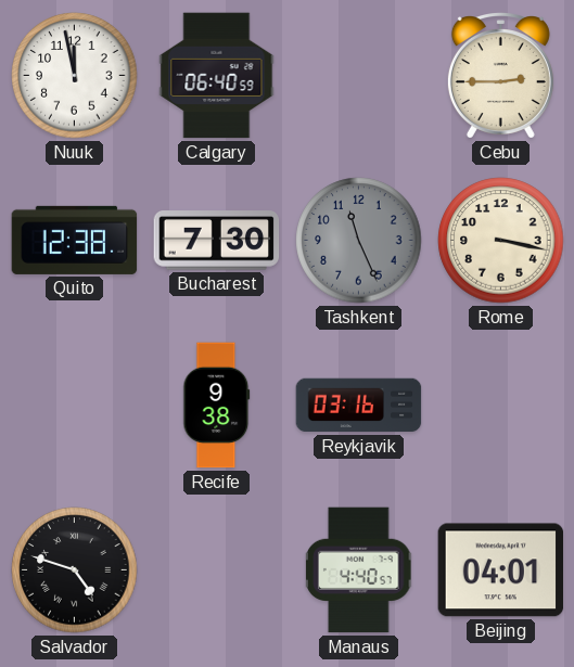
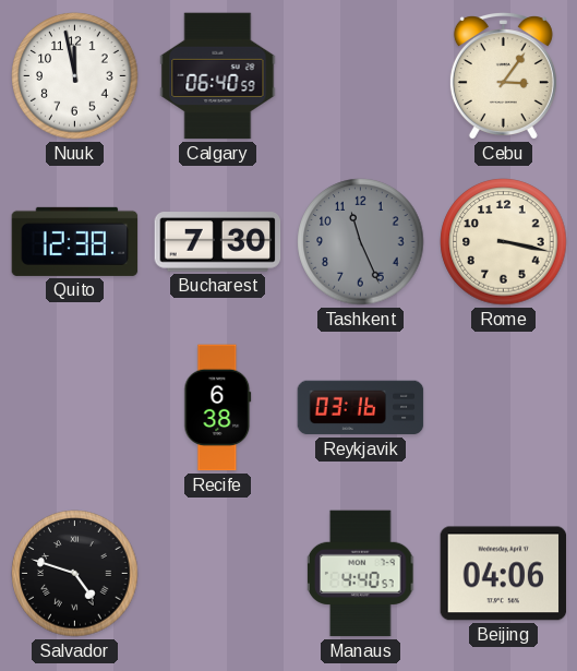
Cebu: 2:45 -> 3:06 (503, 76)
Recife: 9:38 -> 6:38 (218, 408)
Beijing: 04:01 -> 04:06 (504, 574)
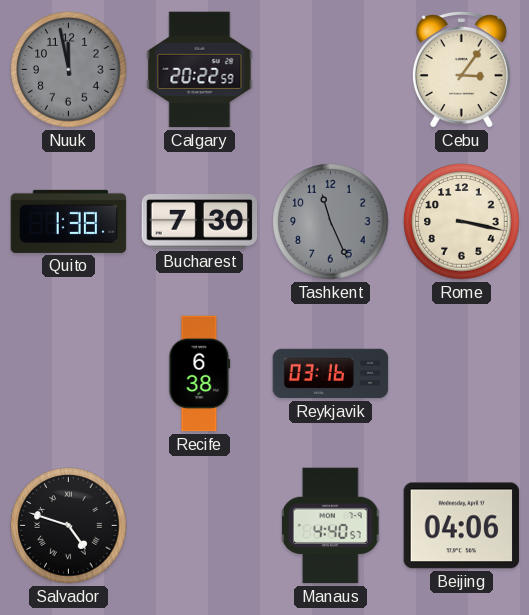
Nuuk dial: white -> grey (69, 70)
Calgary: 06:40 -> 20:22 (200, 70)
Quito: 12:38 -> 1:38 (69, 221)
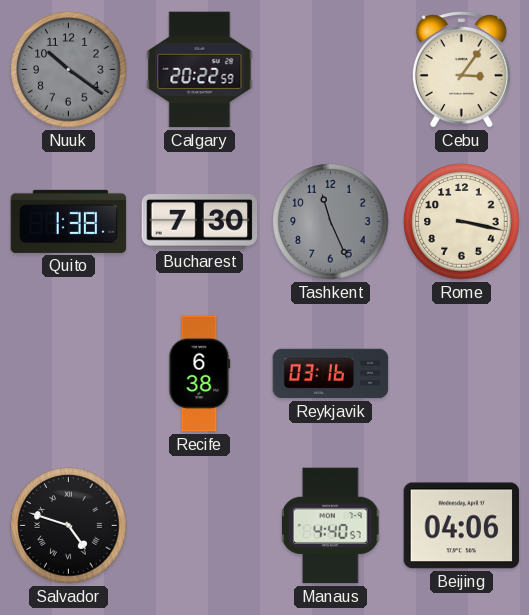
Nuuk: 11:58 -> 10:21 (69, 70)
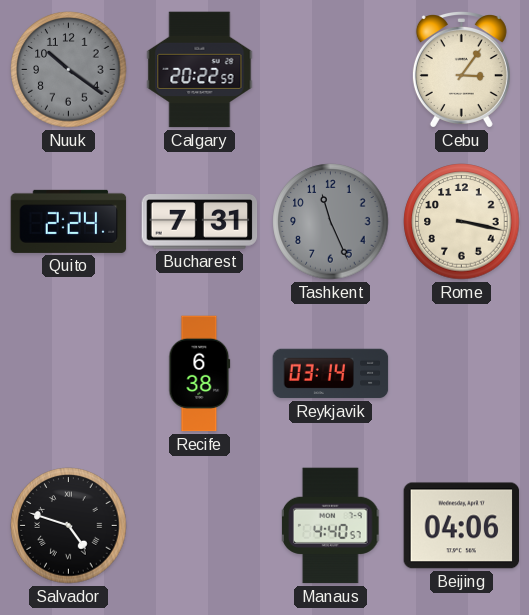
Quito: 1:38 -> 2:24 (69, 221)
Bucharest: 7:30 -> 7:31 (200, 222)
Reykjavik: 03:16 -> 03:14 (331, 374)
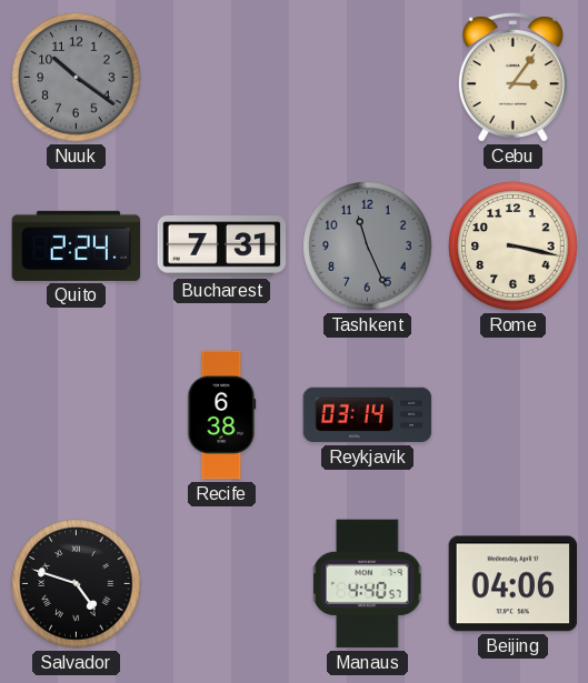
Calgary: 20:22 -> none (200, 70)
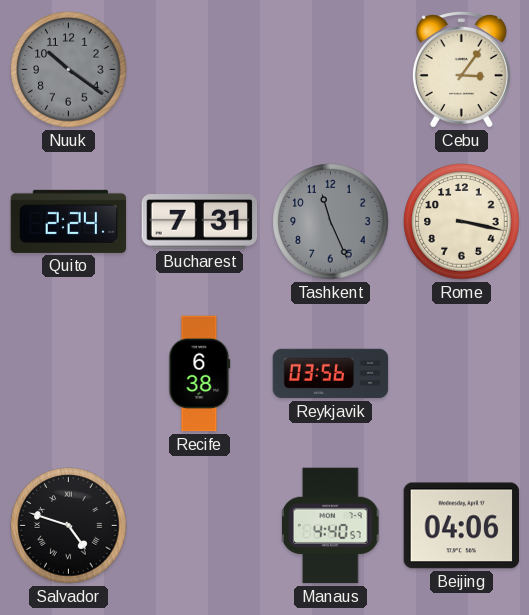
Reykjavik: 03:14 -> 03:56 (331, 374)
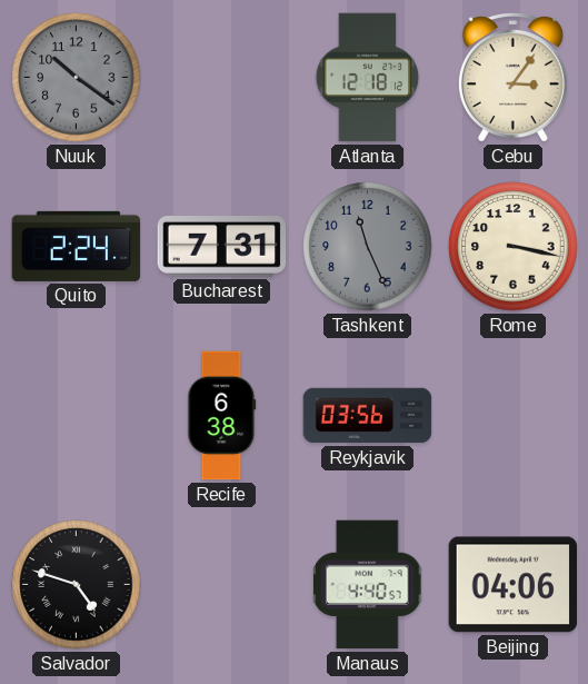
Atlanta: none -> 12:18 (368, 78)
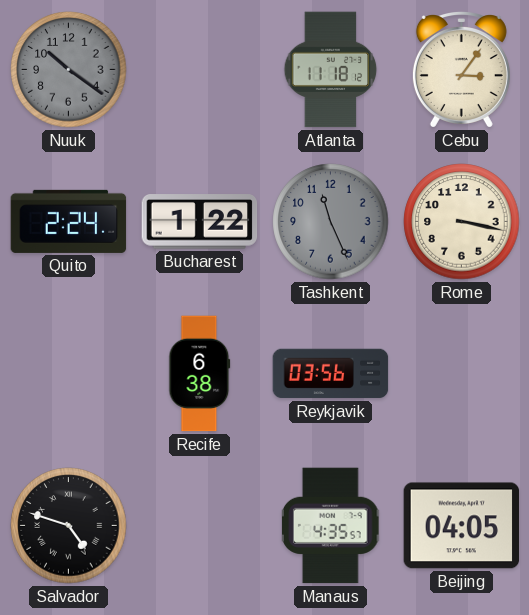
Atlanta: 12:18 -> 11:18 (331, 70)
Bucharest: 7:31 -> 1:22 (200, 222)
Manaus: 4:40 -> 4:35 (332, 526)
Beijing: 04:06 -> 04:05 (462, 526)
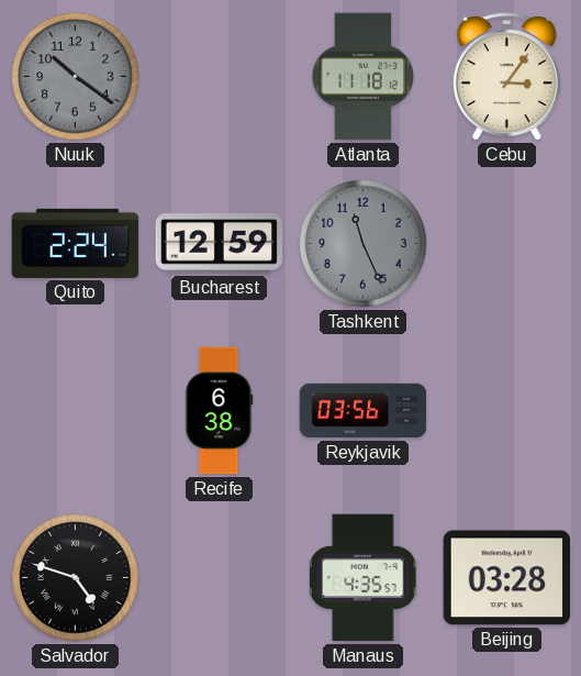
Bucharest: 1:22 -> 12:59 (220, 244)
Rome: 3:17 -> none (462, 222)
Beijing: 04:05 -> 03:28 (507, 578)
